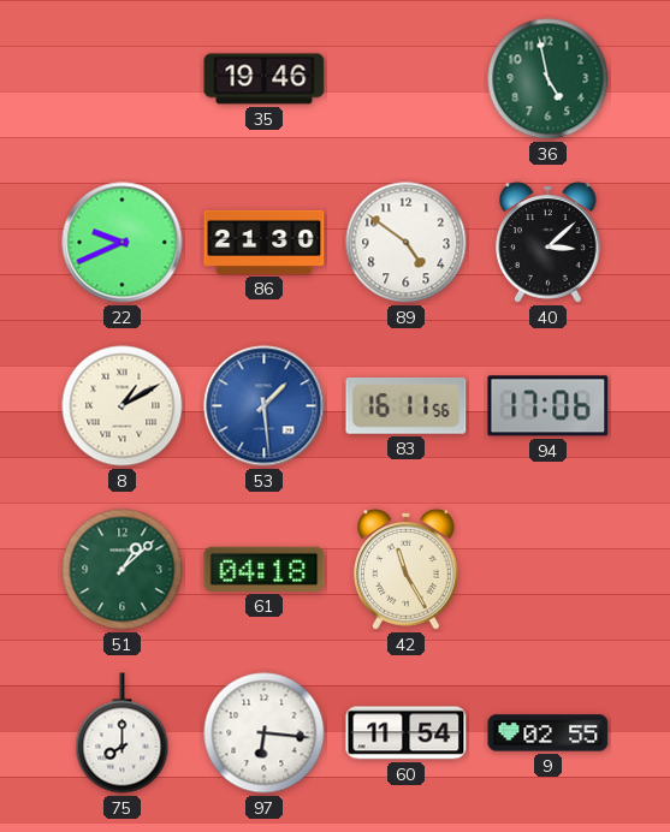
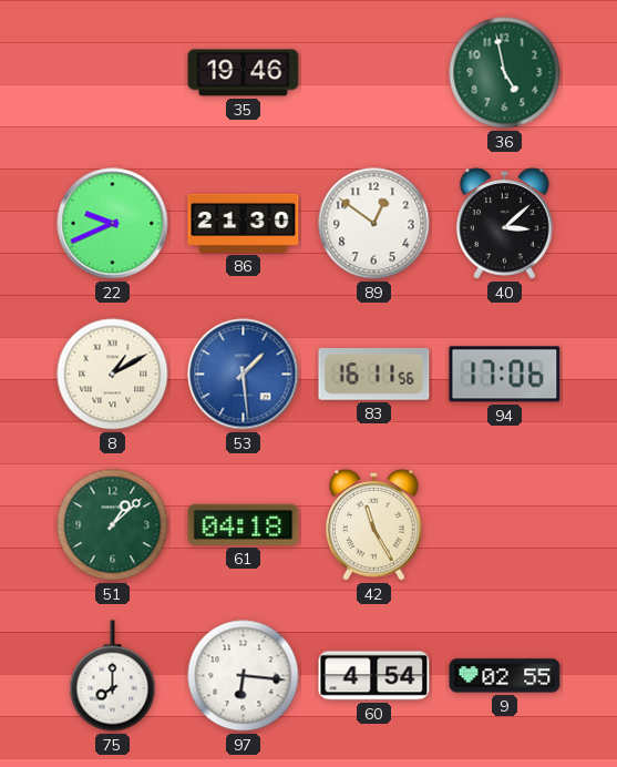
89: 4:51 -> 12:51 (374, 224)
60: 11:54 -> 4:54 (374, 676)
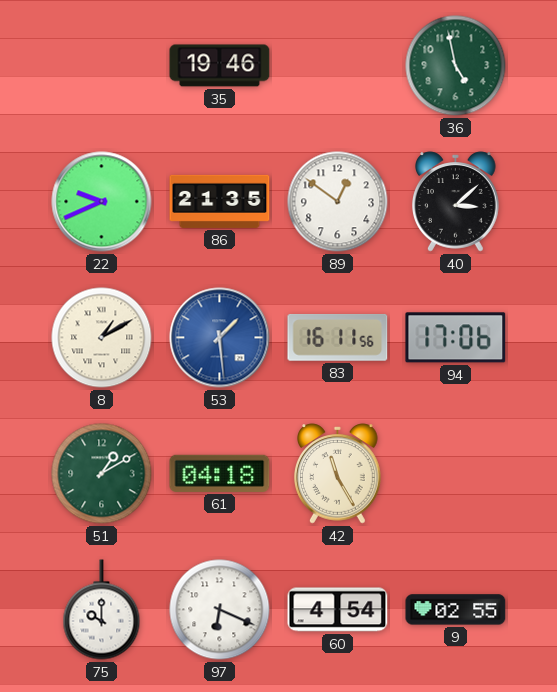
86: 21:30 -> 21:35 (220, 201)
51: 1:08 -> 1:10 (102, 474)
75: 8:00 -> 10:00 (102, 610)
97: 6:16 -> 6:19 (220, 610)
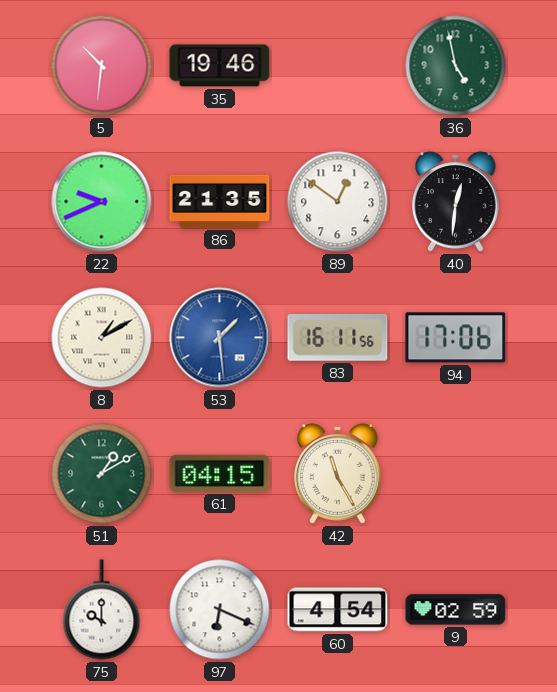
5: none -> 10:31 (102, 66)
40: 3:08 -> 12:31 (456, 202)
61: 04:18 -> 04:15 (220, 473)
9: 02:55 -> 02:59 (456, 610)
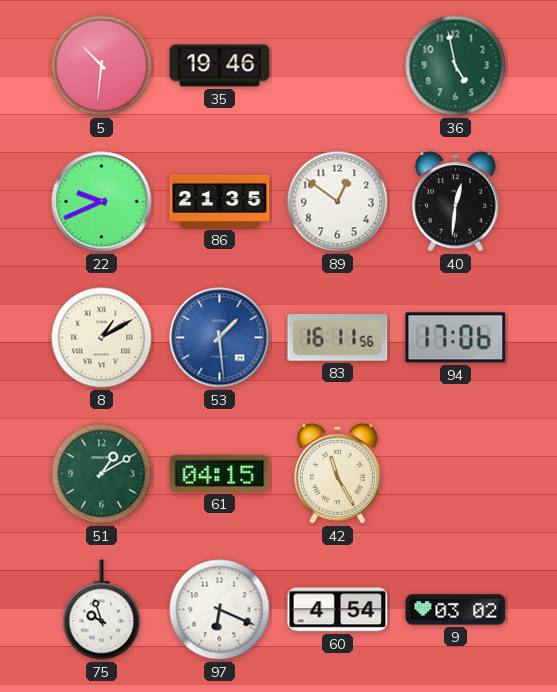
75: 10:00 -> 9:57 (102, 610)
9: 02:59 -> 03:02 (456, 610)
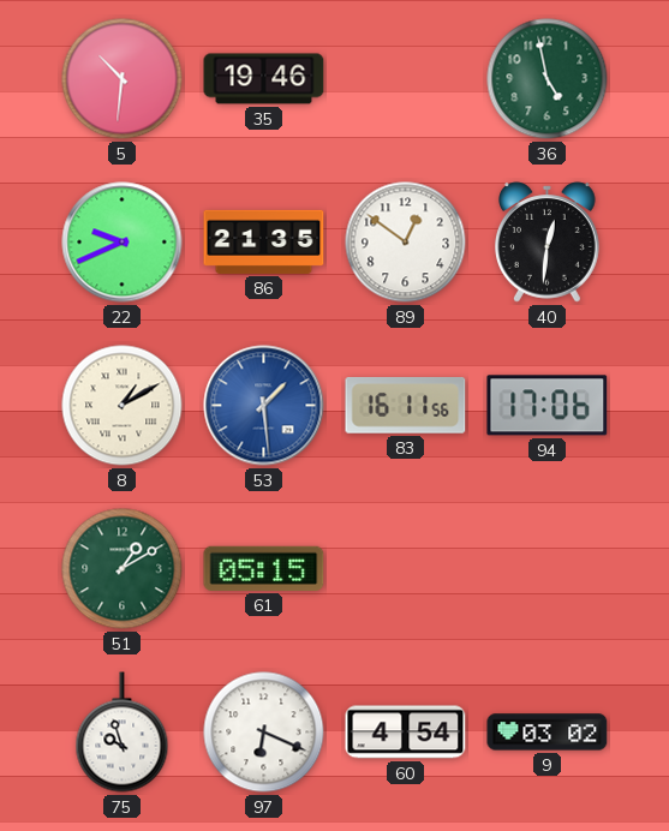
61: 04:15 -> 05:15 (264, 568)
42: 11:25 -> none (338, 474)
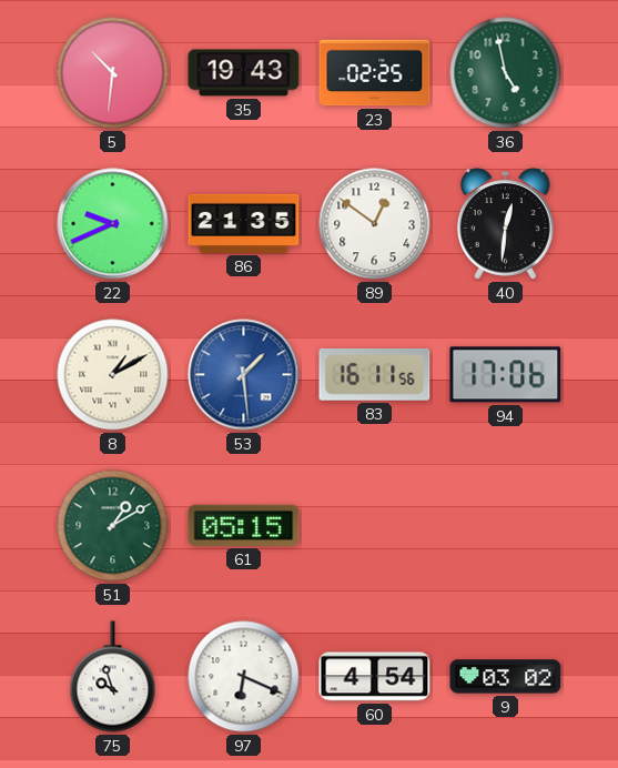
35: 19:46 -> 19:43 (244, 73)
23: none -> 02:25 (375, 73)
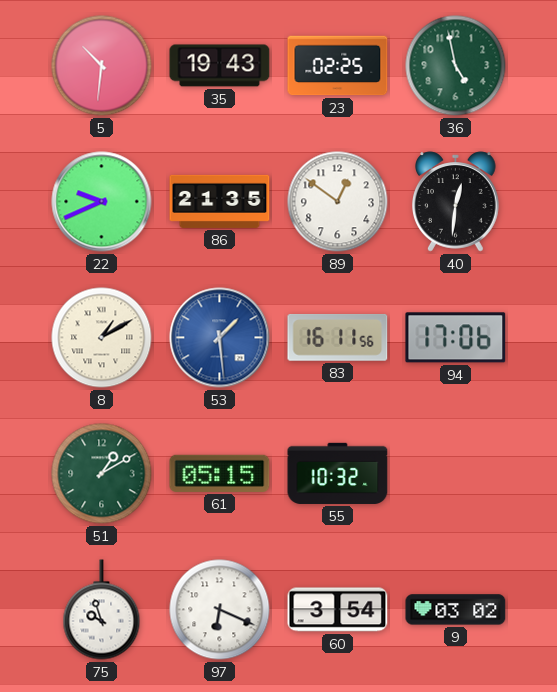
55: none -> 10:32 (338, 473)
60: 4:54 -> 3:54 (338, 610)
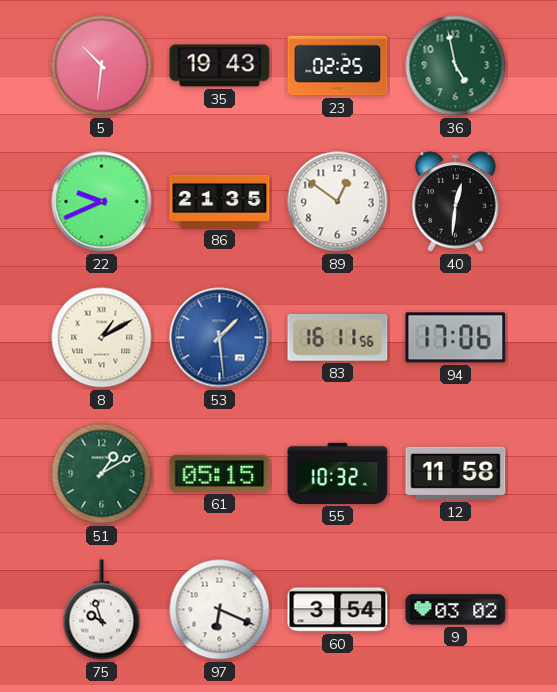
12: none -> 11:58 (456, 473)
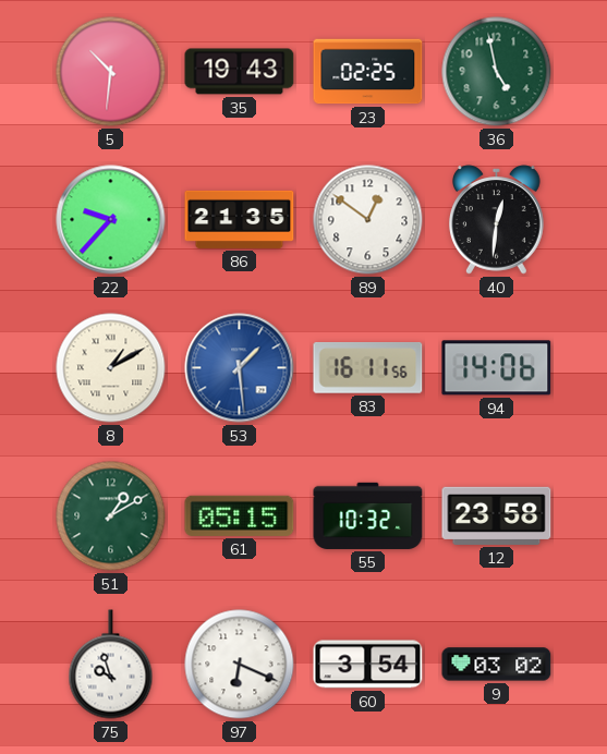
22: 9:41 -> 9:37 (111, 220)
94: 17:06 -> 14:06 (497, 368)
12: 11:58 -> 23:58 (497, 515)
